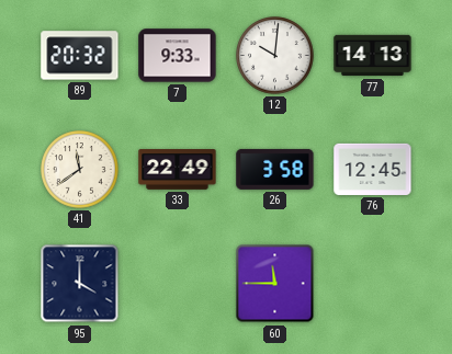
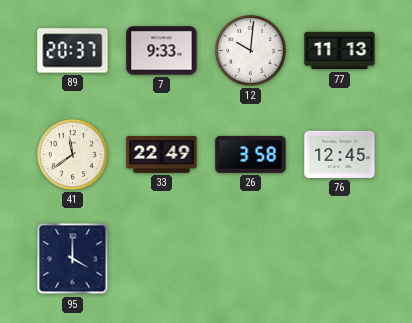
89: 20:32 -> 20:37 (73, 51)
77: 14:13 -> 11:13 (340, 51)
60: 11:45 -> none (275, 284)
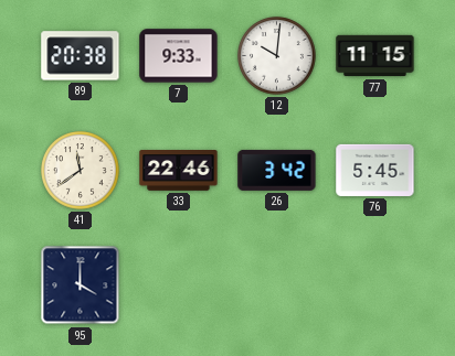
89: 20:37 -> 20:38 (81, 56)
77: 11:13 -> 11:15 (375, 56)
33: 22:49 -> 22:46 (179, 171)
26: 3:58 -> 3:42 (277, 170)
76: 12:45 -> 5:45 (375, 170)
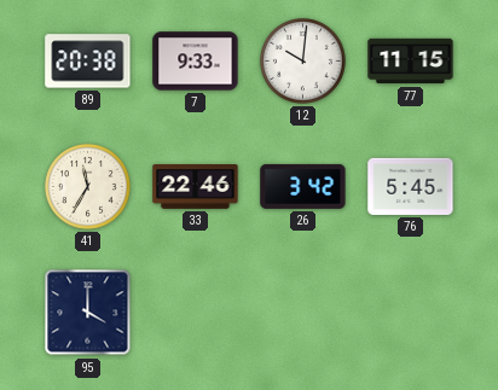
41: 11:39 -> 11:35 (88, 187)
